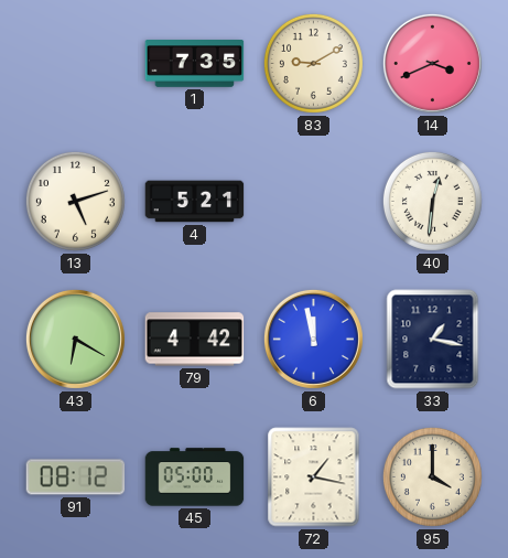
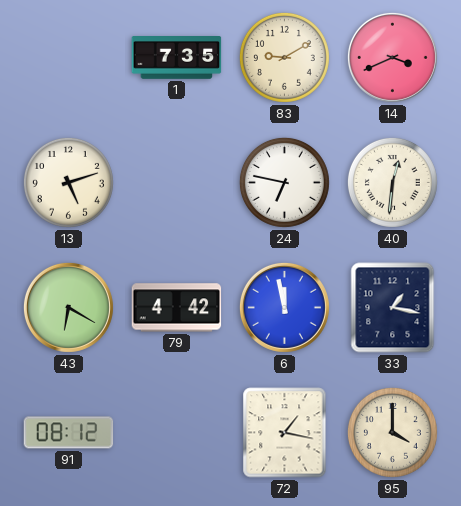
4: 5:21 -> none (195, 202)
24: none -> 6:47 (284, 182)
45: 05:00 -> none (195, 477)
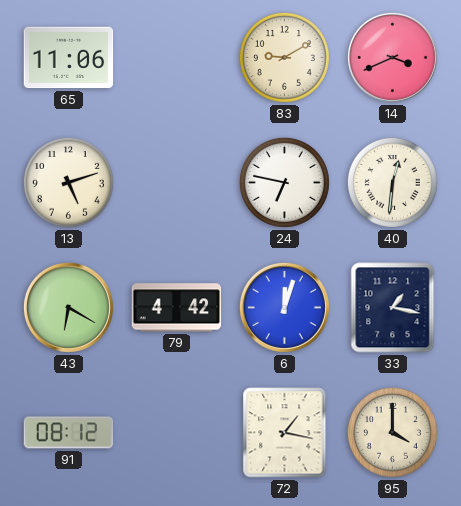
65: none -> 11:06 (69, 58)
1: 7:35 -> none (177, 58)
6: 11:58 -> 12:03 (284, 307)
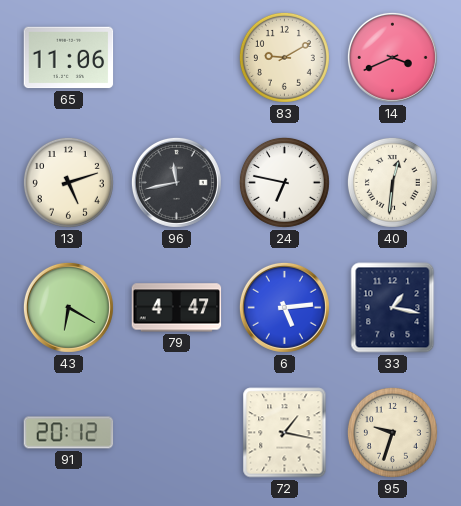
96: none -> 11:43 (176, 182)
79: 4:42 -> 4:47 (177, 308)
6: 12:03 -> 5:14 (284, 307)
91: 08:12 -> 20:12 (69, 433)
95: 4:00 -> 9:33 (392, 432)
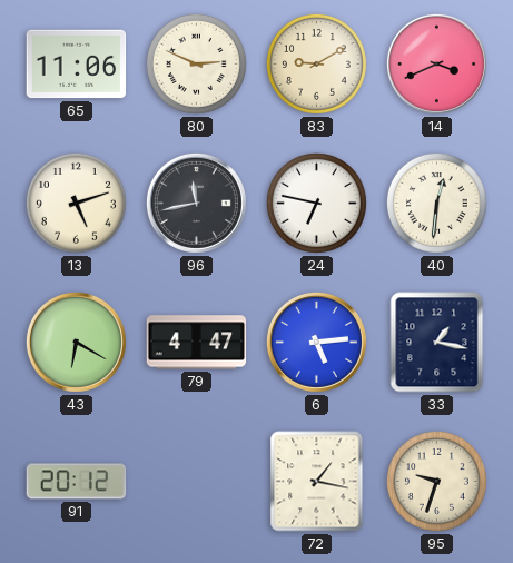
80: none -> 2:49 (196, 63)
